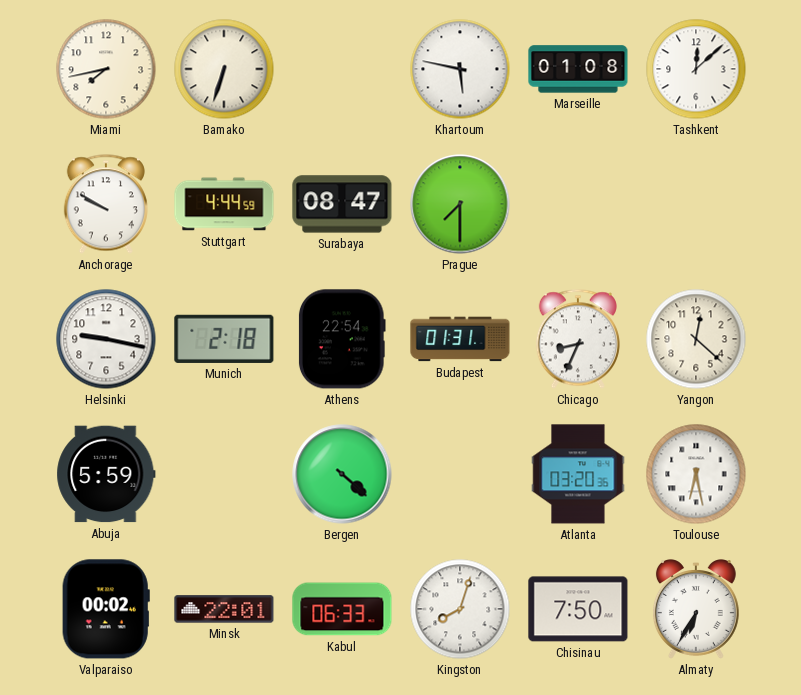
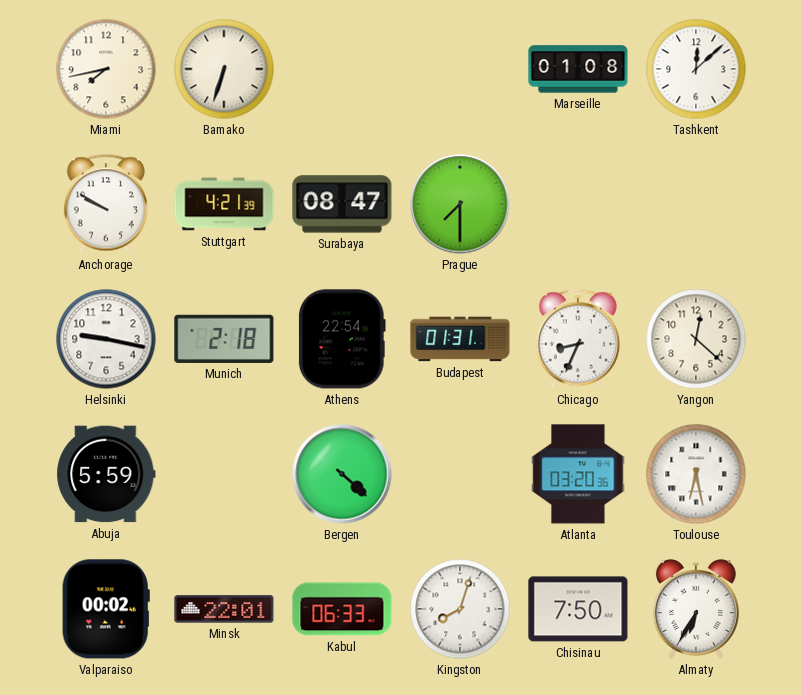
Khartoum: 5:47 -> none (460, 69)
Stuttgart: 4:44 -> 4:21 (224, 204)
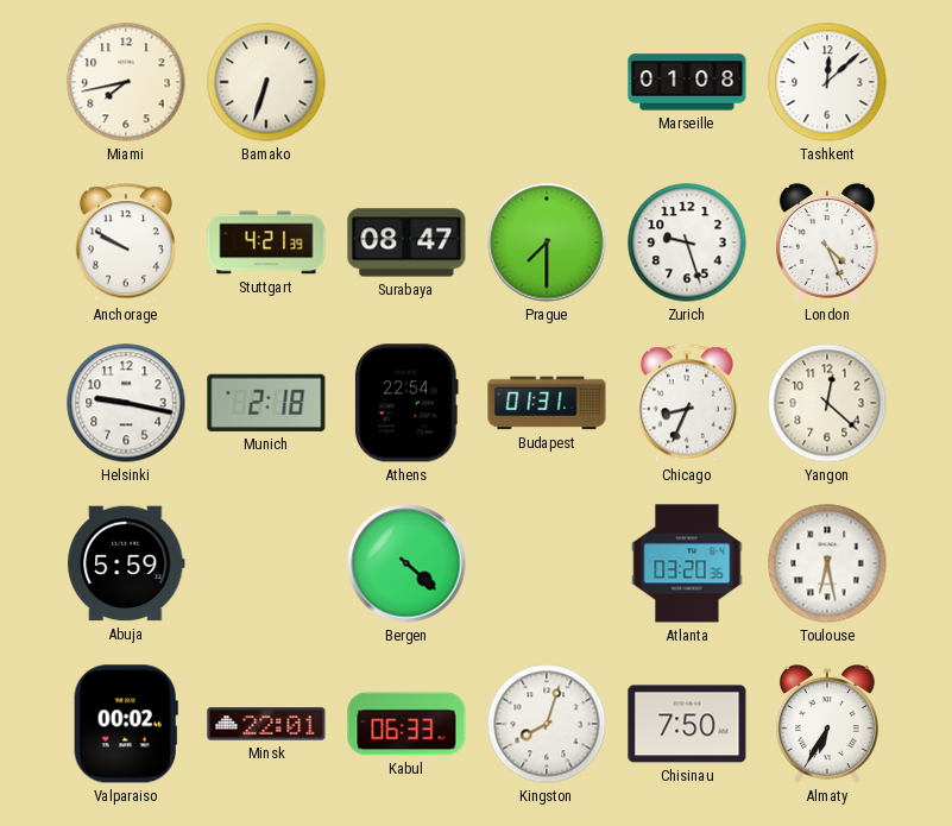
Zurich: none -> 9:27 (687, 242)
London: none -> 4:26 (827, 242)
